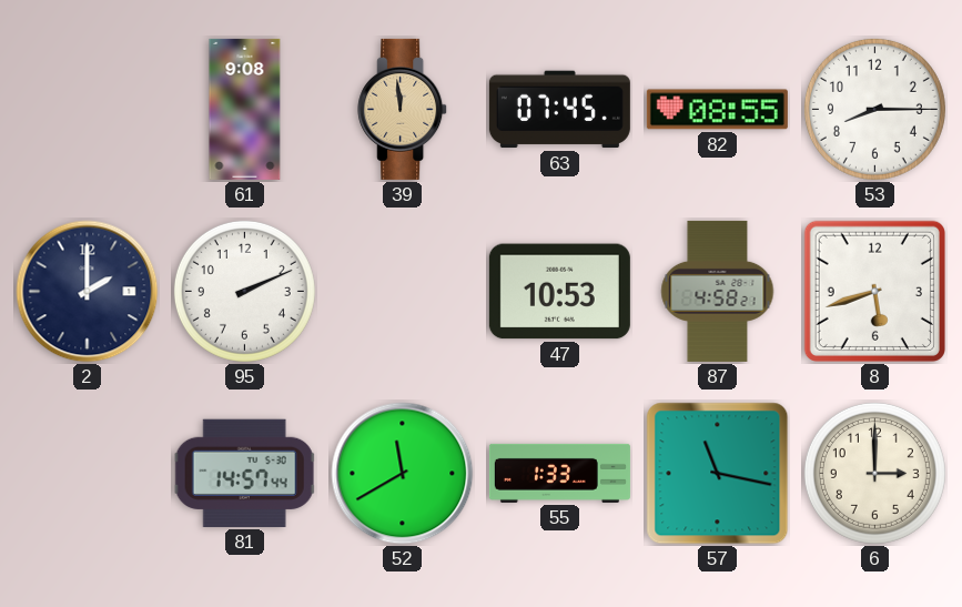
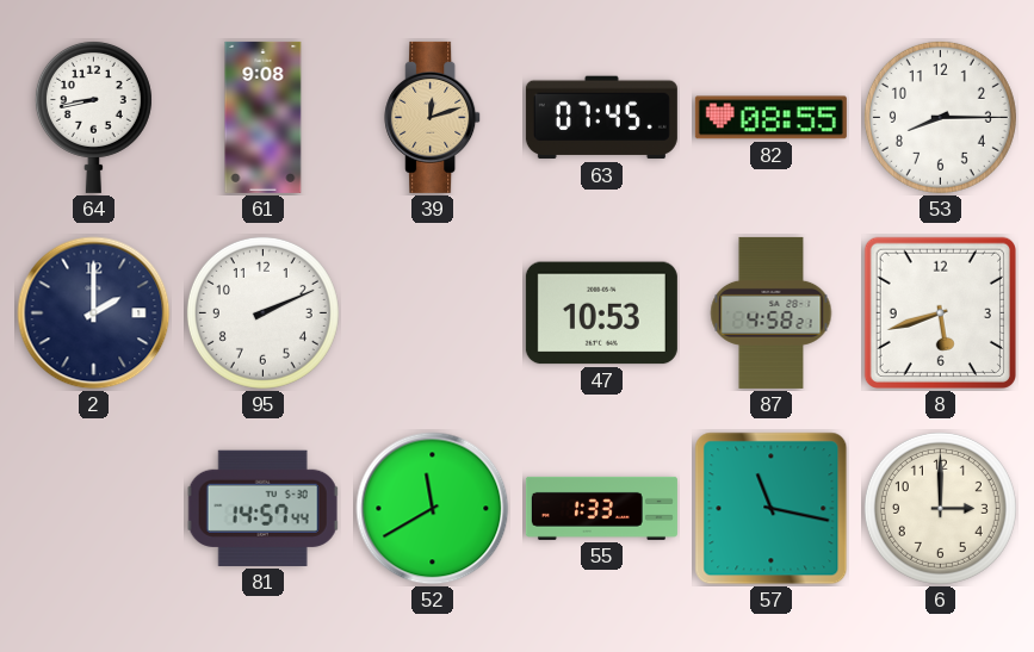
64: none -> 8:43 (93, 117)
39: 11:59 -> 12:12 (433, 117)
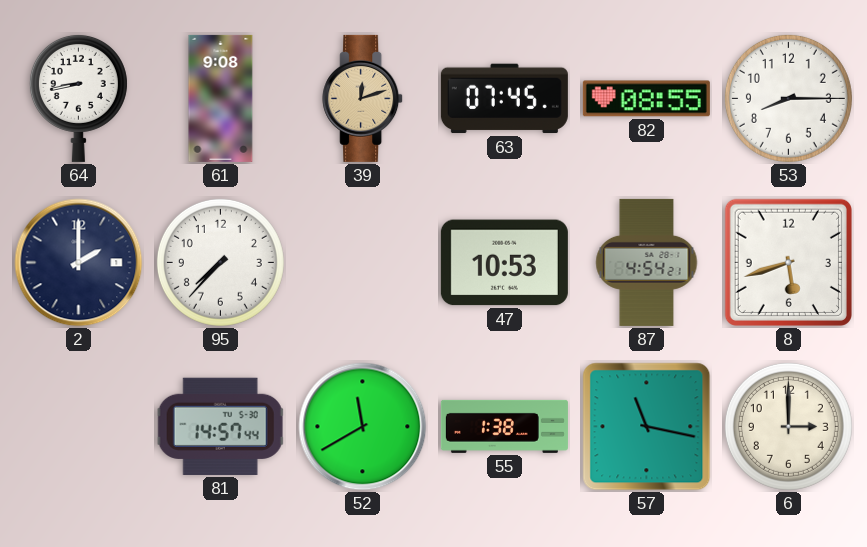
95: 2:11 -> 7:37 (220, 262)
87: 4:58 -> 4:54 (647, 262)
55: 1:33 -> 1:38 (504, 426)
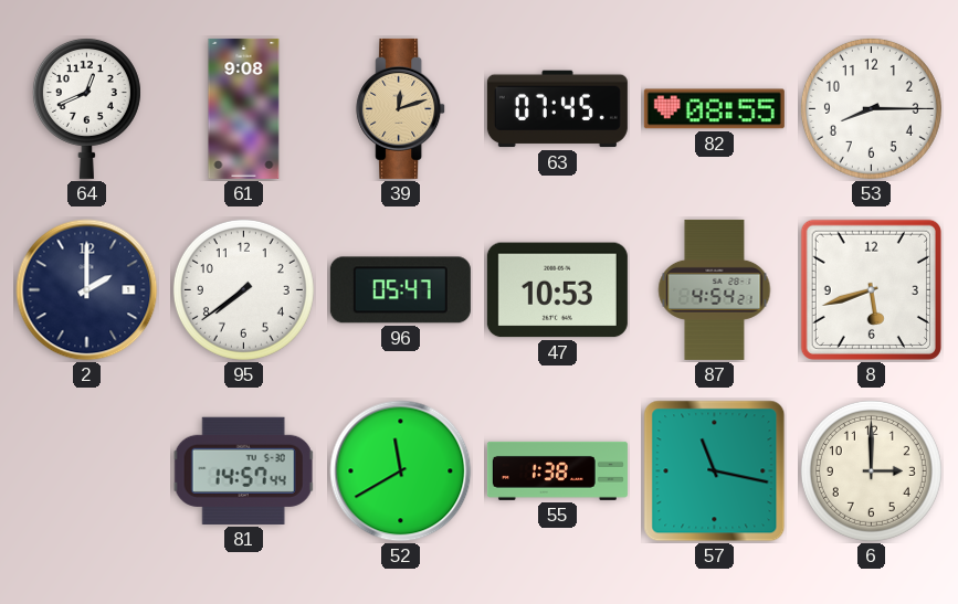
64: 8:43 -> 12:41 (86, 108)
95: 7:37 -> 7:39 (243, 289)
96: none -> 05:47 (400, 290)
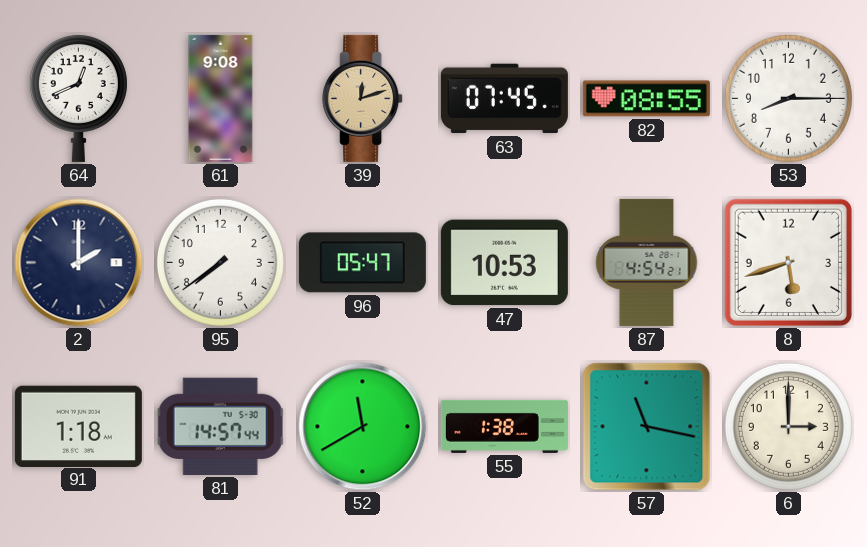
91: none -> 1:18 (78, 426)
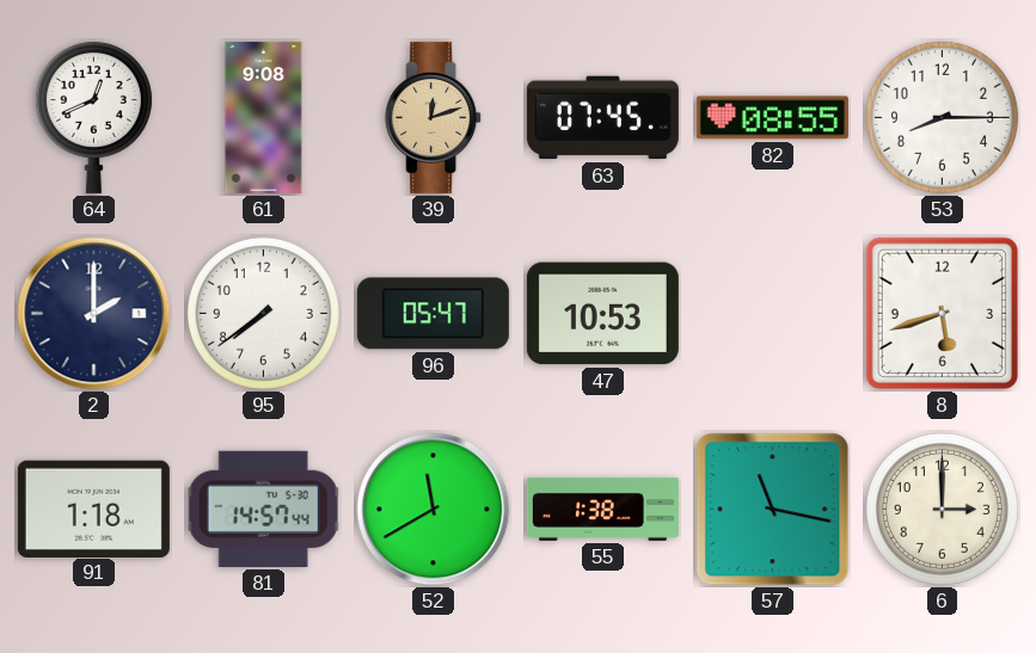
87: 4:54 -> none (647, 262)
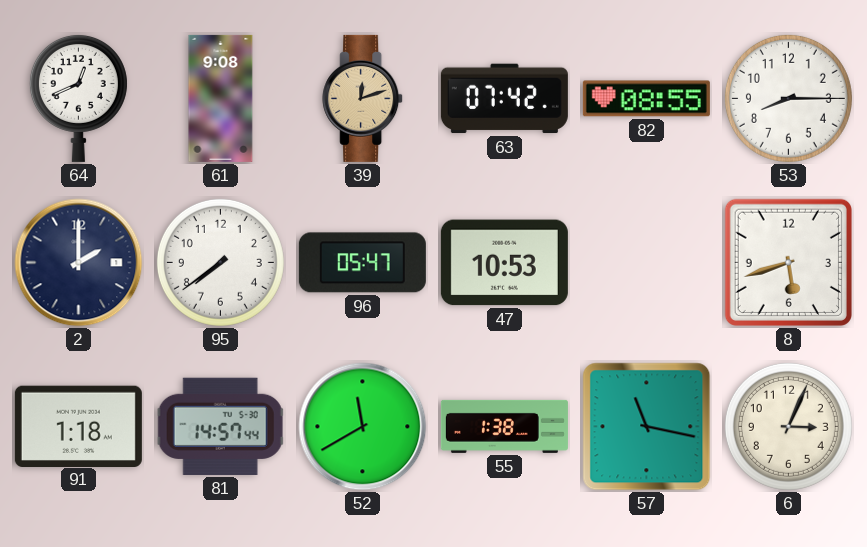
63: 07:45 -> 07:42 (504, 99)
6: 3:00 -> 3:04 (788, 426)
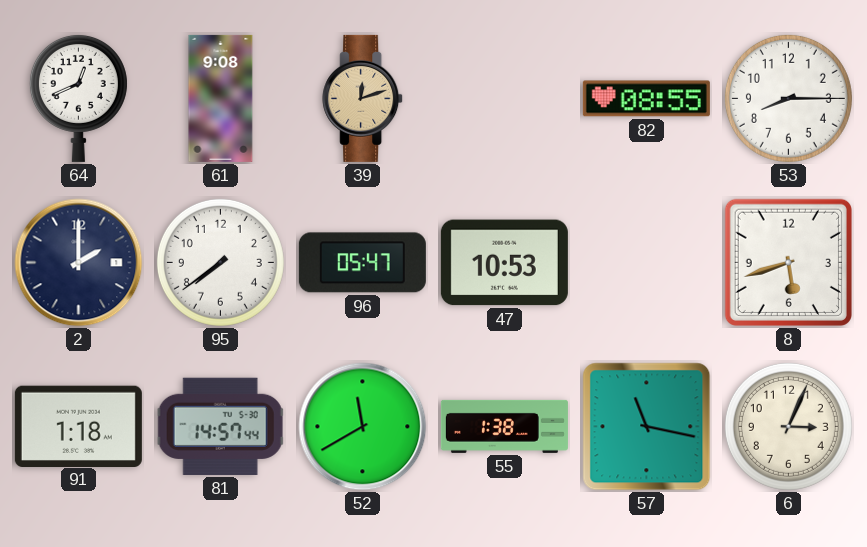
63: 07:42 -> none (504, 99)
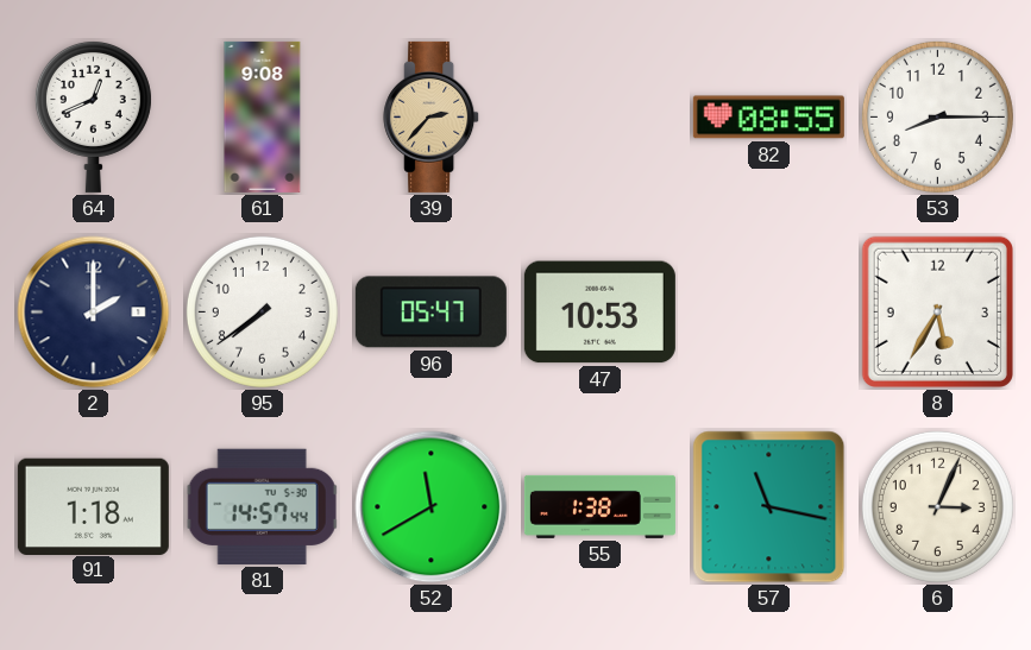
39: 12:12 -> 2:37 (432, 116)
8: 5:42 -> 5:35 (937, 311)
